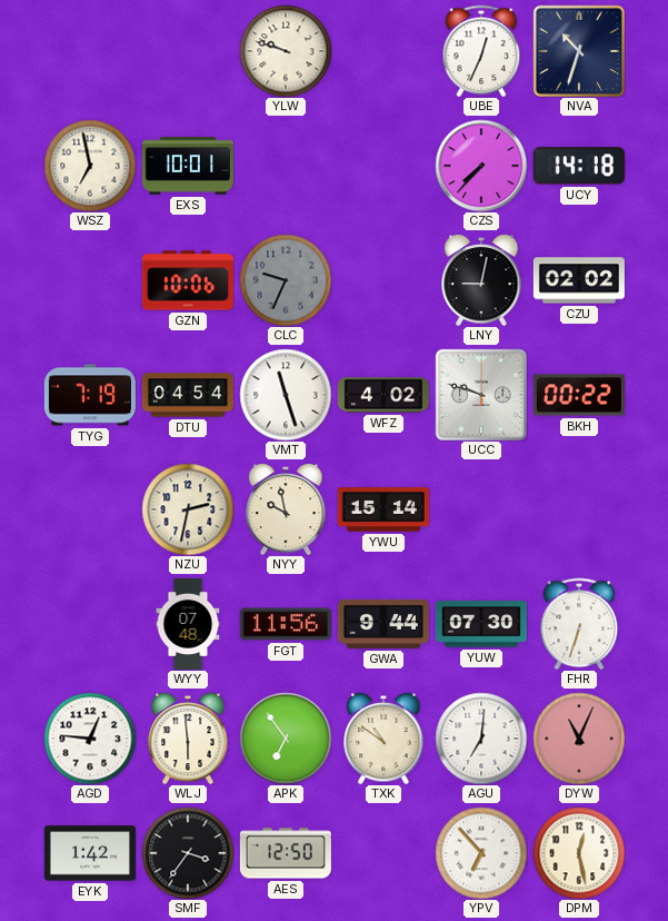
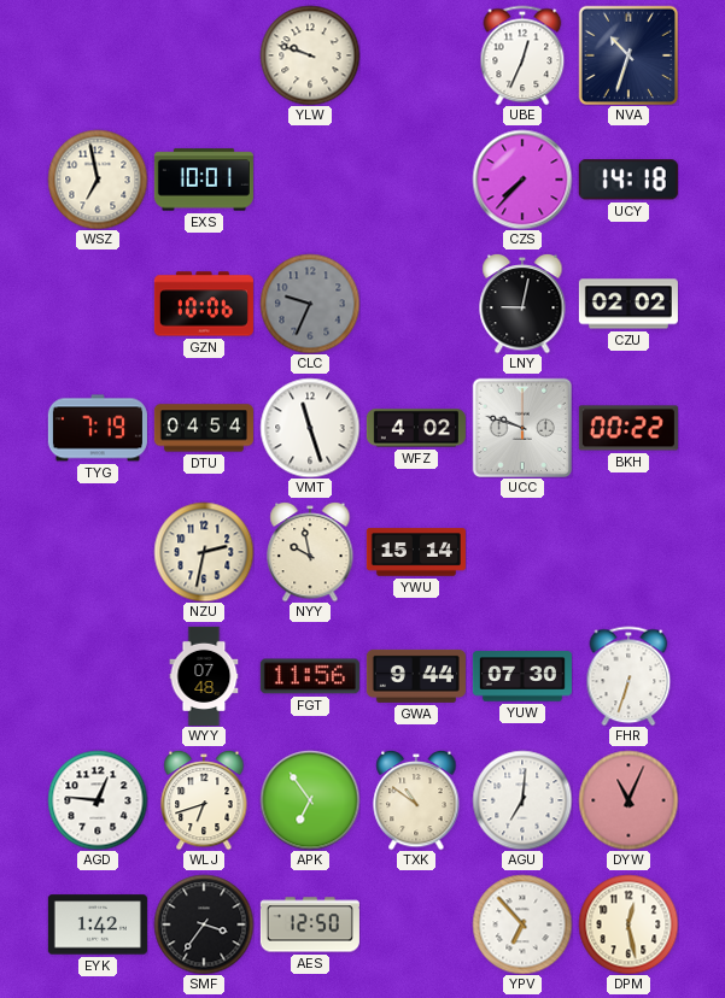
WLJ: 5:59 -> 6:42 (204, 800)
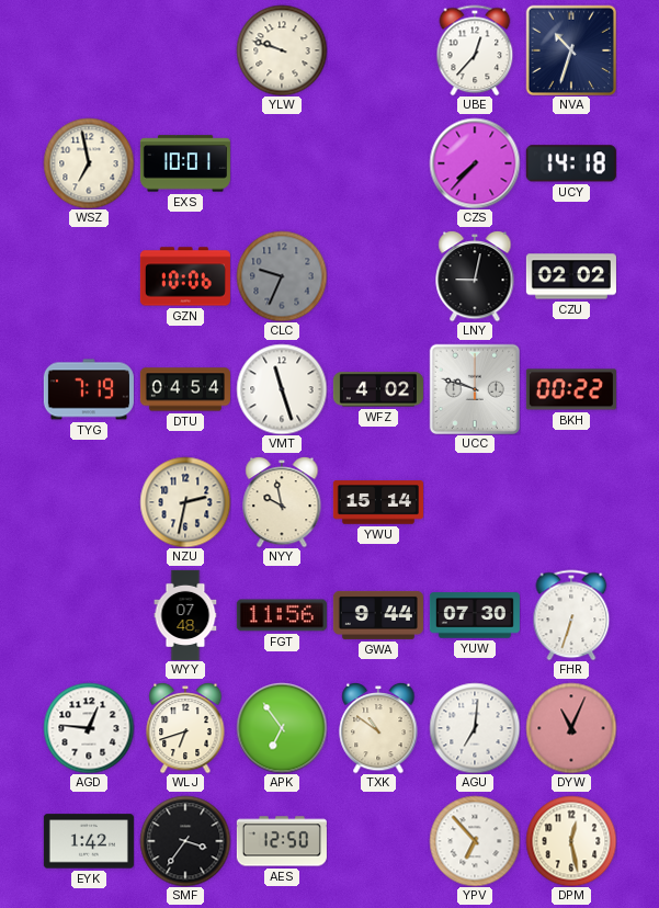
UBE: 12:34 -> 12:37 (475, 50)
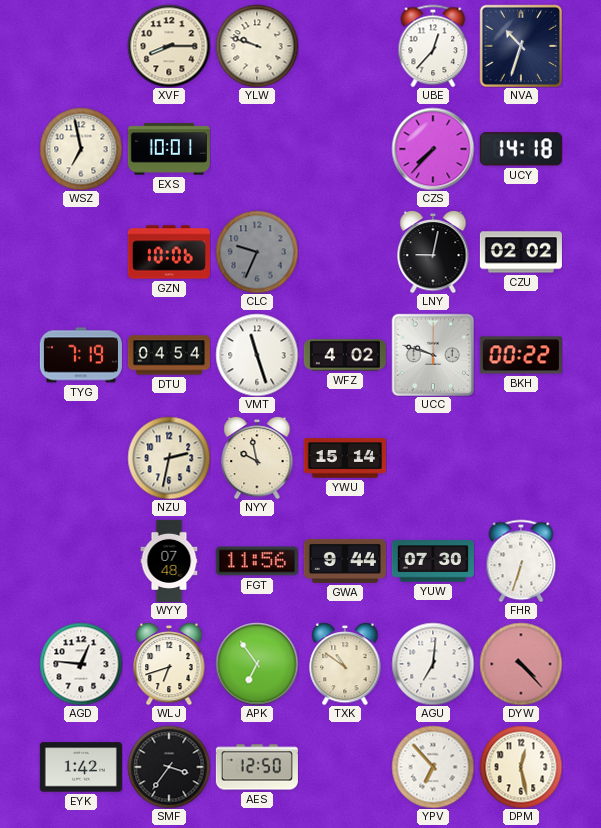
XVF: none -> 8:15 (169, 46)
DYW: 11:04 -> 4:23 (521, 664)
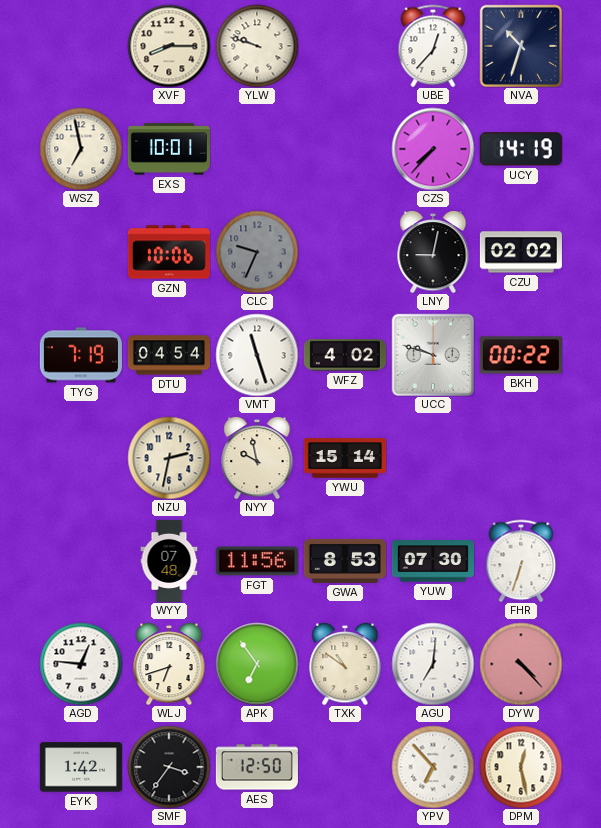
UCY: 14:18 -> 14:19 (521, 149)
GWA: 9:44 -> 8:53 (345, 561)
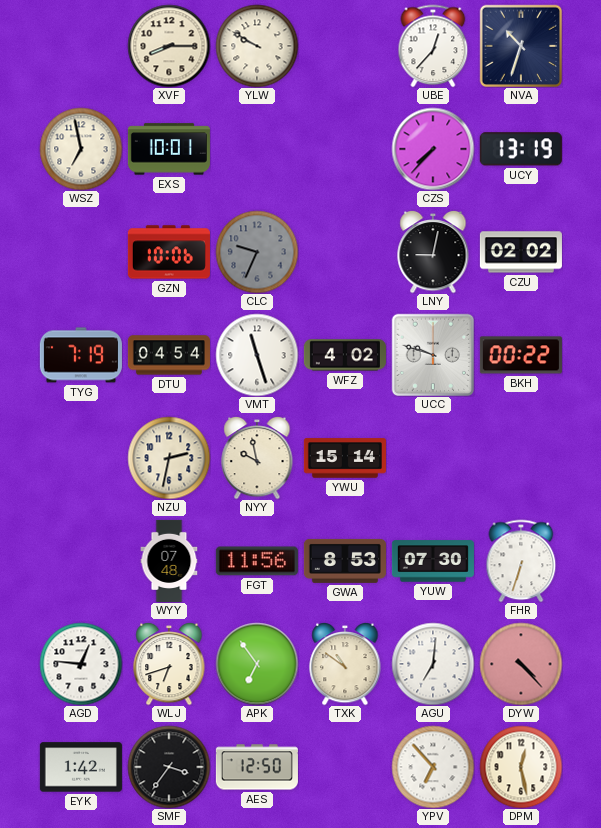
YLW: 9:48 -> 9:50 (257, 46)
UCY: 14:19 -> 13:19 (521, 149)
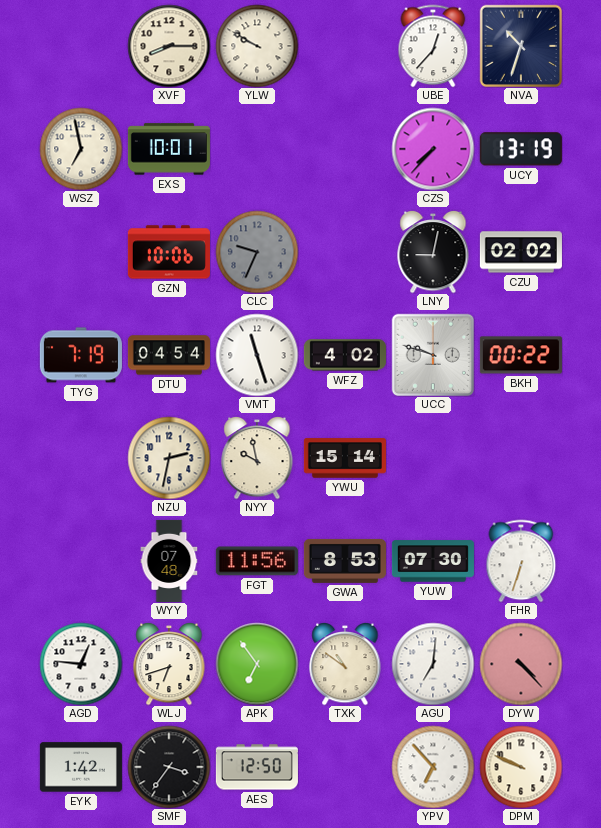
DPM: 12:28 -> 9:49 (521, 767)
